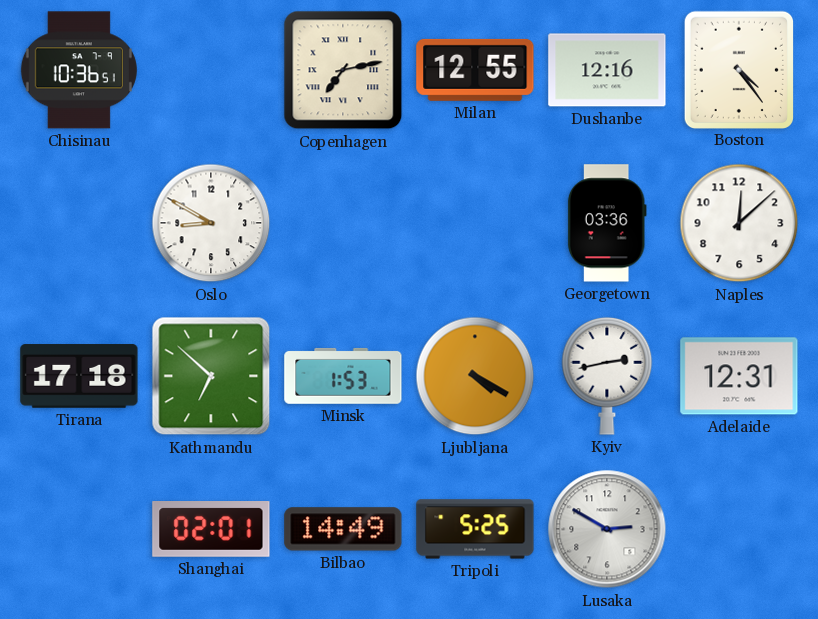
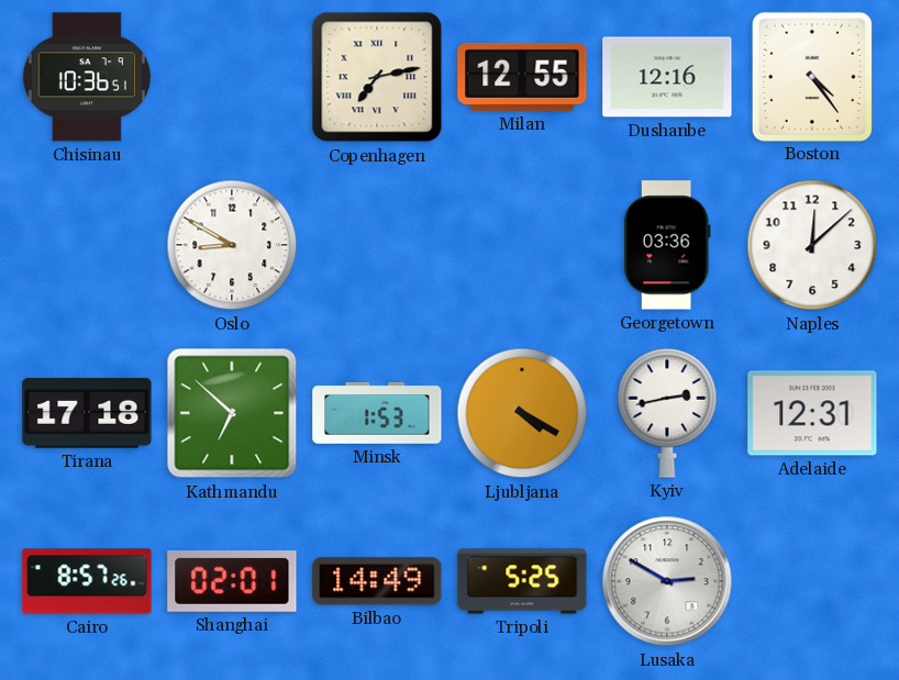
Cairo: none -> 8:57 (87, 581)
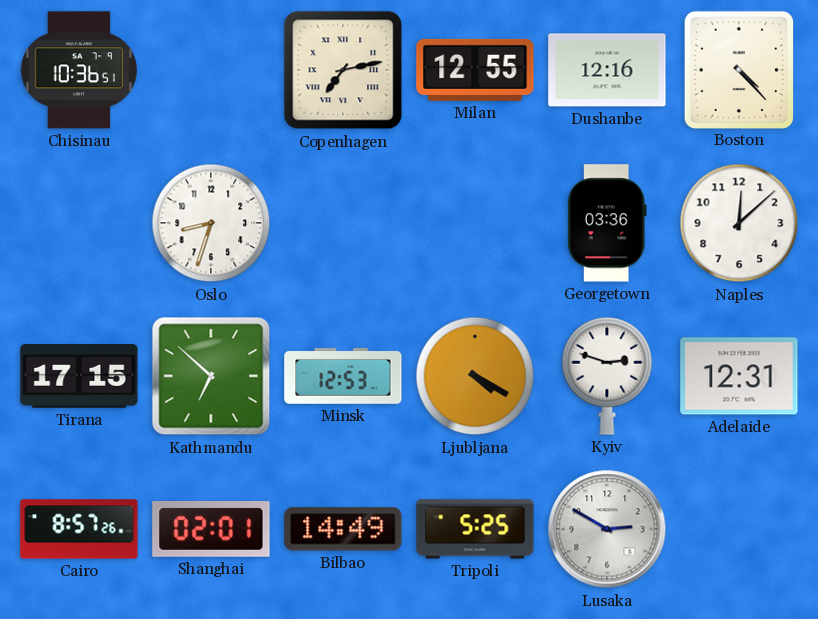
Boston: 4:24 -> 4:23 (738, 69)
Oslo: 8:50 -> 8:33 (211, 223)
Tirana: 17:18 -> 17:15 (79, 376)
Minsk: 1:53 -> 12:53 (343, 376)
Kyiv: 2:43 -> 2:48 (607, 376)
